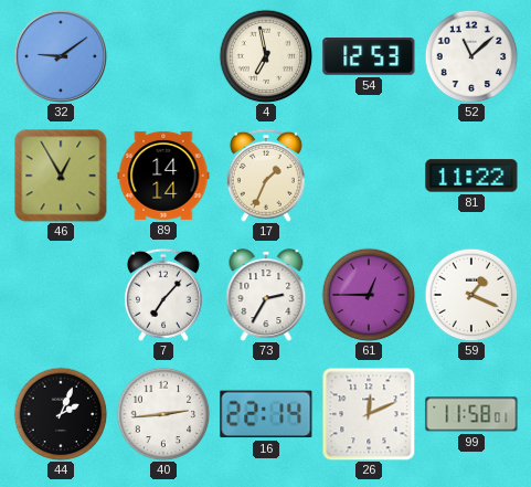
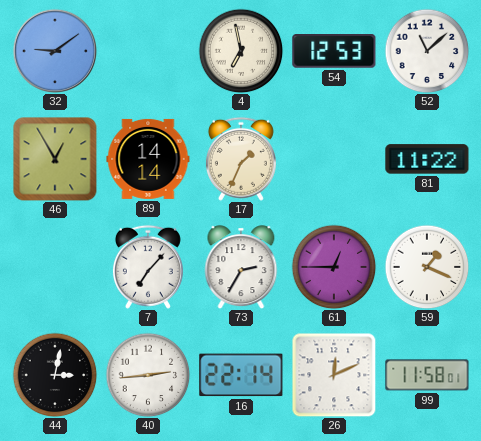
44: 2:04 -> 3:02 (55, 375)
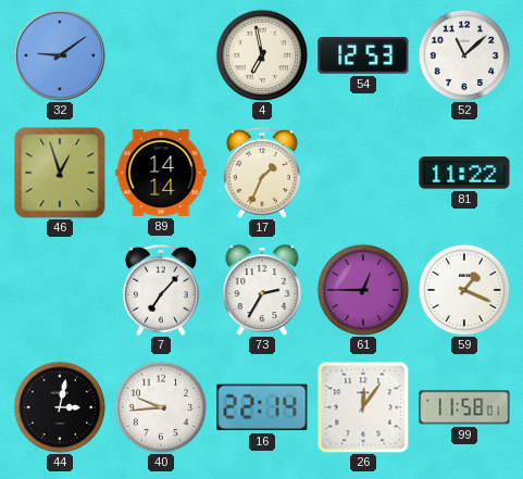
46: 12:55 -> 12:57 (60, 173)
40: 2:44 -> 9:44 (161, 407)
26: 12:11 -> 12:06 (363, 407)
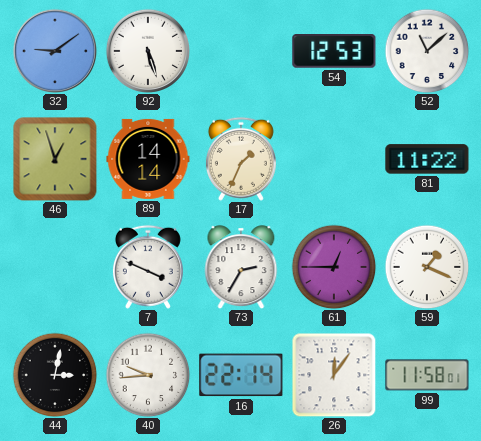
92: none -> 5:27 (147, 50)
4: 6:58 -> none (262, 55)
7: 7:07 -> 3:49 (148, 267)
